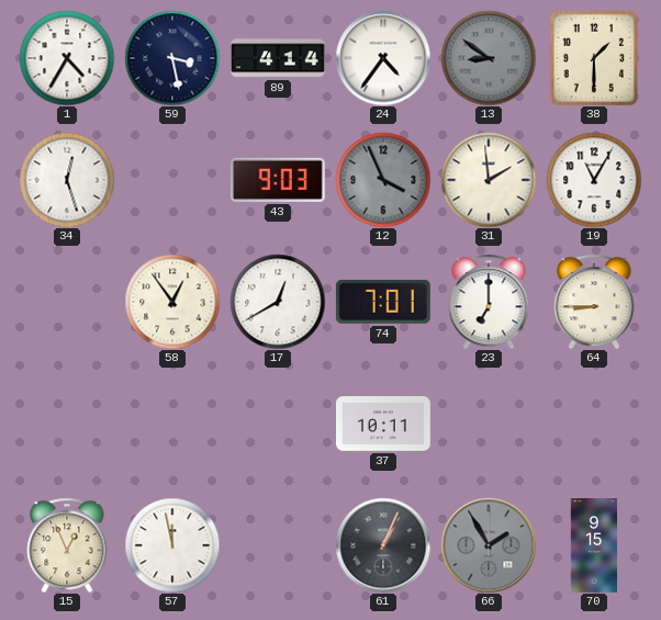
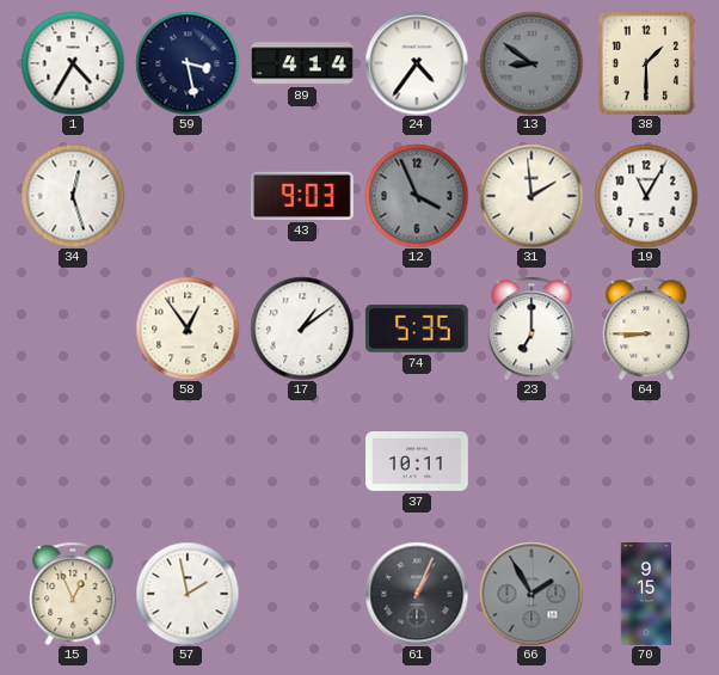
17: 12:40 -> 1:09 (302, 329)
74: 7:01 -> 5:35 (417, 329)
57: 11:58 -> 1:58 (188, 594)
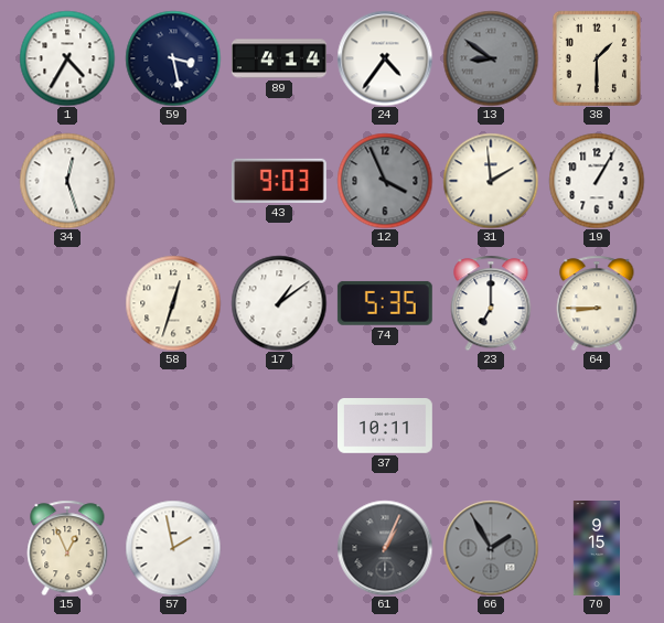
19: 11:05 -> 1:05 (597, 181)
58: 12:54 -> 12:33 (173, 303)
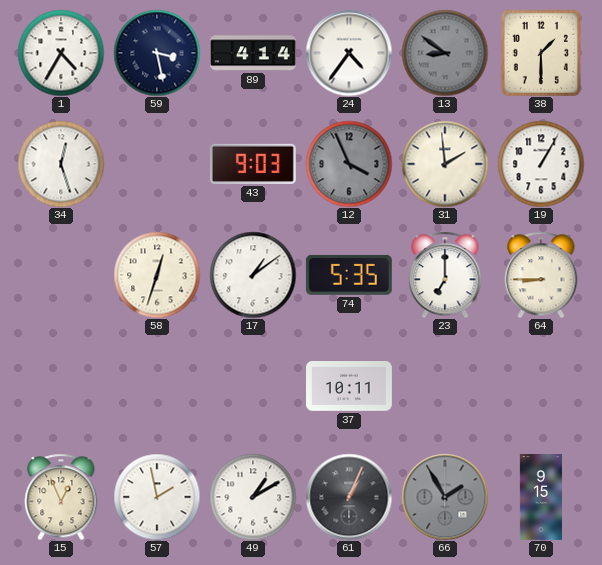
49: none -> 1:10 (253, 497)
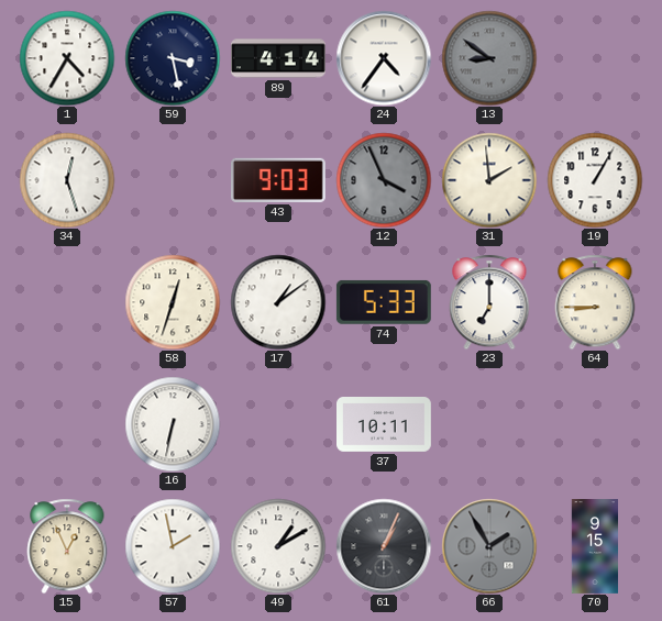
38: 1:30 -> none (541, 53)
74: 5:35 -> 5:33 (384, 302)
16: none -> 6:32 (173, 424)
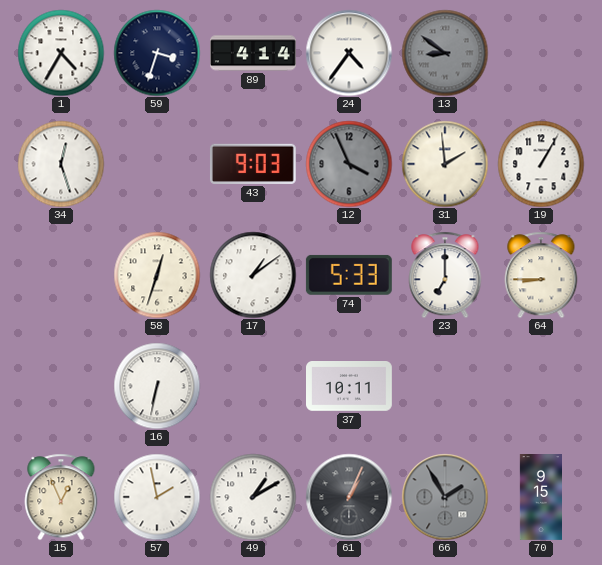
59: 3:28 -> 3:33 (157, 53)
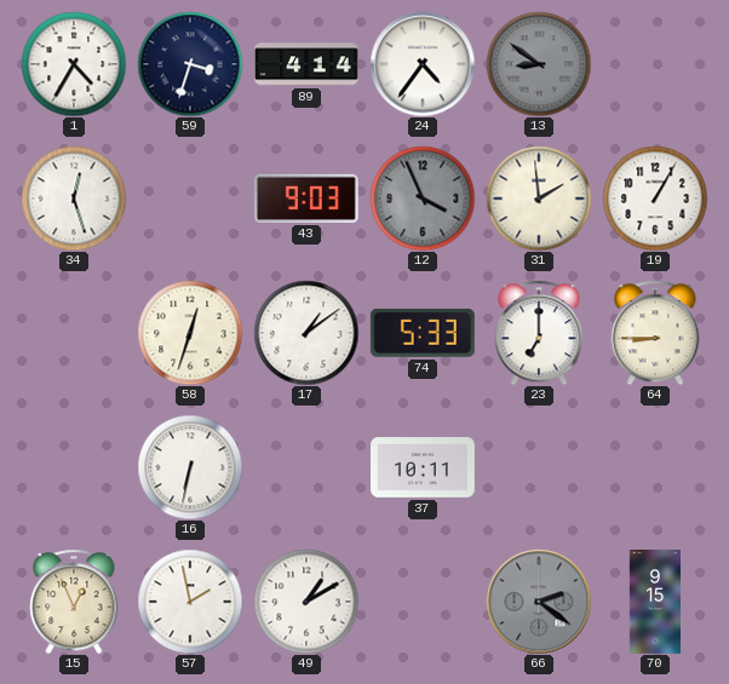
61: 1:04 -> none (349, 497)
66: 1:55 -> 2:21 (539, 602)
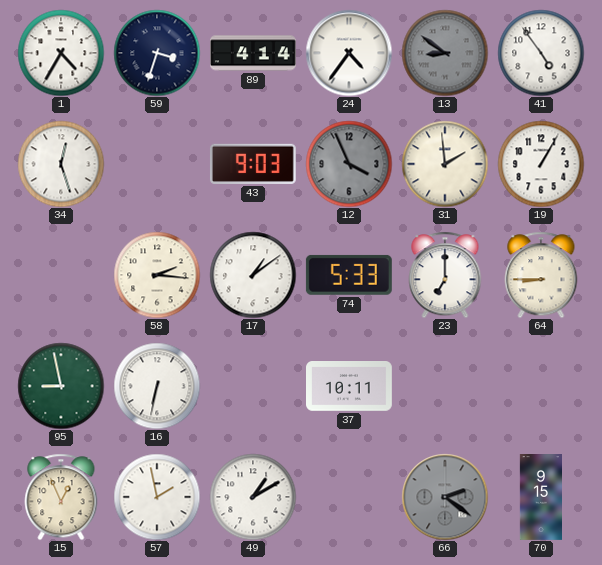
41: none -> 4:54 (541, 53)
58: 12:33 -> 2:16 (157, 275)
95: none -> 8:58 (61, 386)
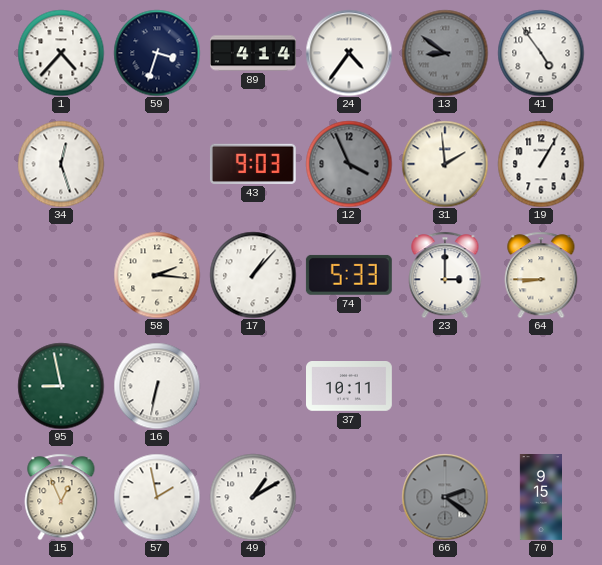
1: 4:35 -> 4:37 (61, 53)
17: 1:09 -> 1:07 (253, 275)
23: 7:00 -> 3:00 (445, 275)
